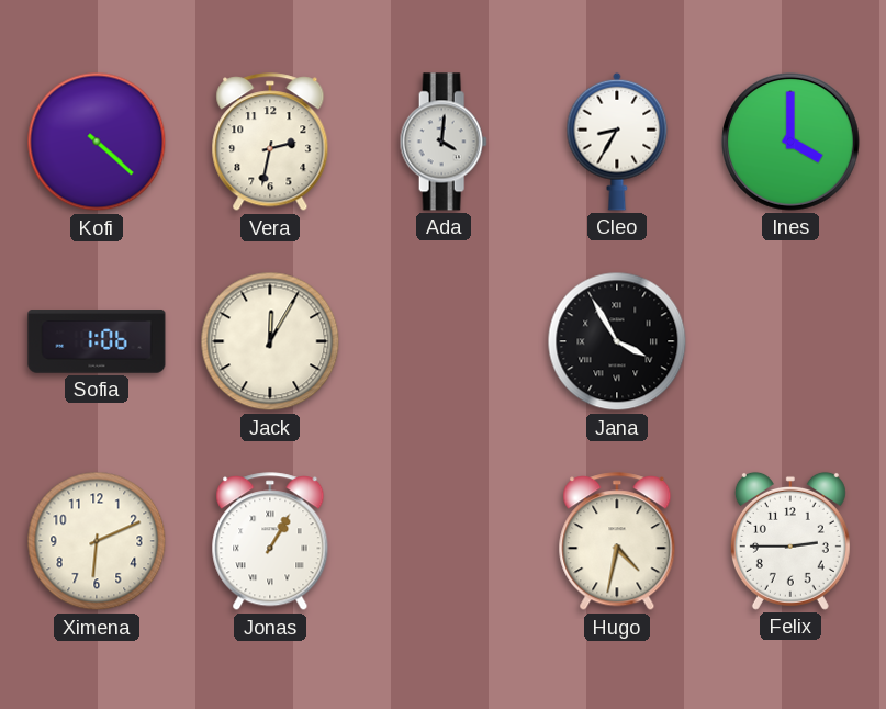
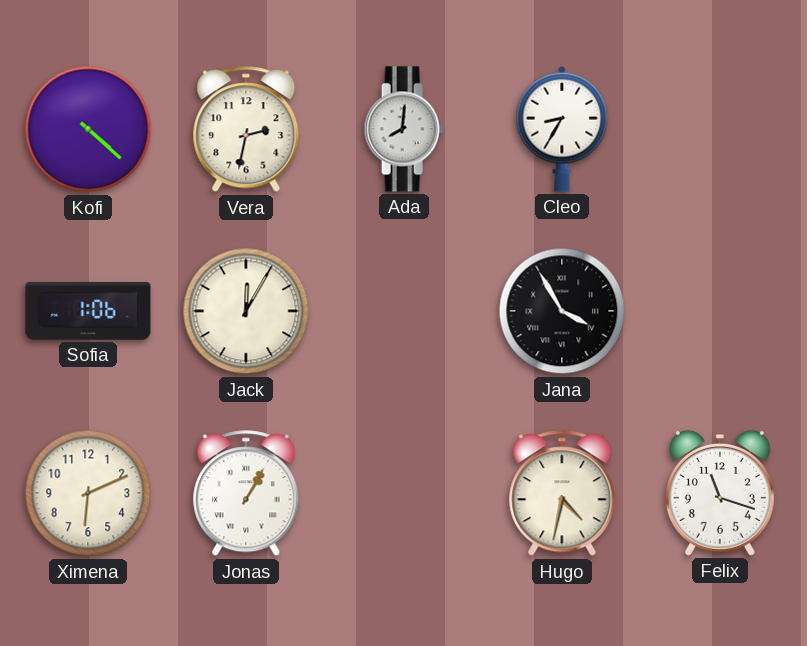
Ada: 4:01 -> 8:01 (404, 129)
Ines: 4:00 -> none (792, 143)
Felix: 2:45 -> 11:18 (720, 493)
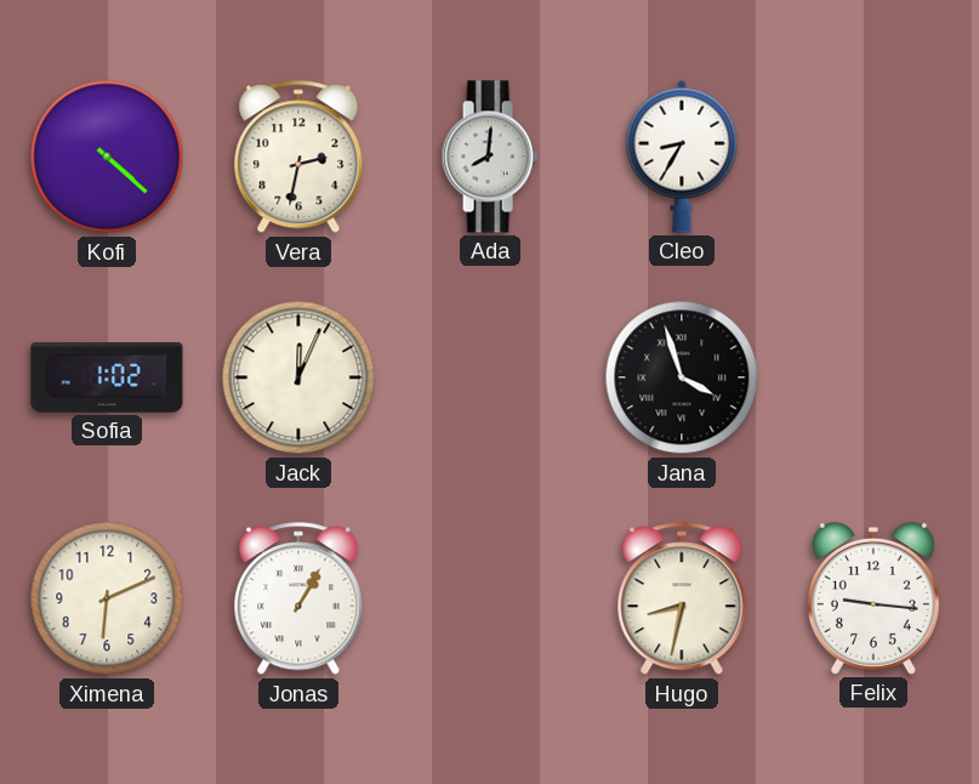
Sofia: 1:06 -> 1:02 (107, 377)
Jack: 12:05 -> 12:04 (298, 377)
Jana: 3:55 -> 3:57 (682, 377)
Hugo: 4:32 -> 8:32 (682, 600)
Felix: 11:18 -> 9:16 (873, 598)
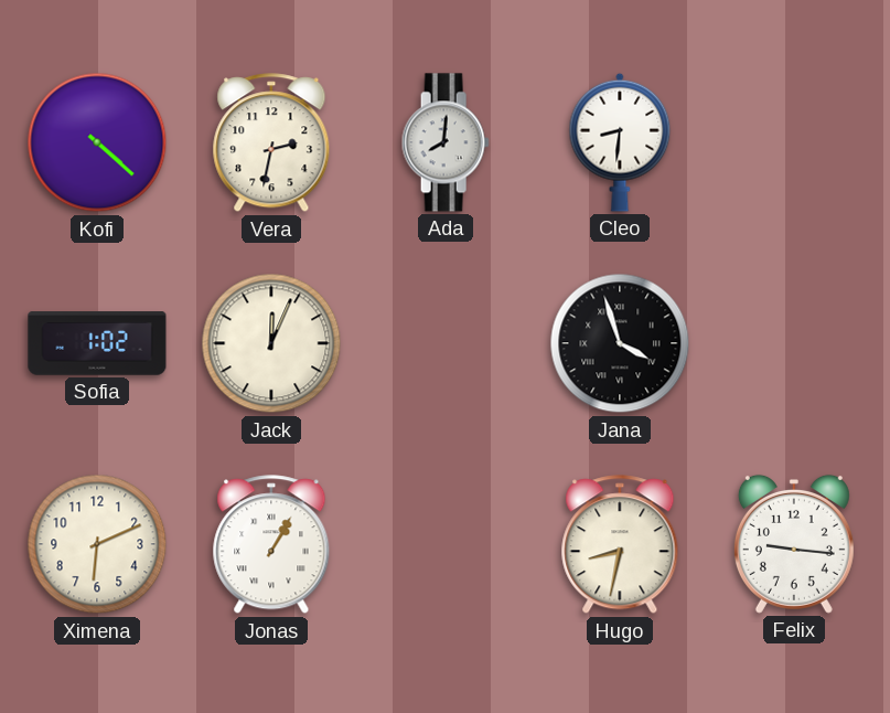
Cleo: 8:35 -> 8:31 (620, 142)
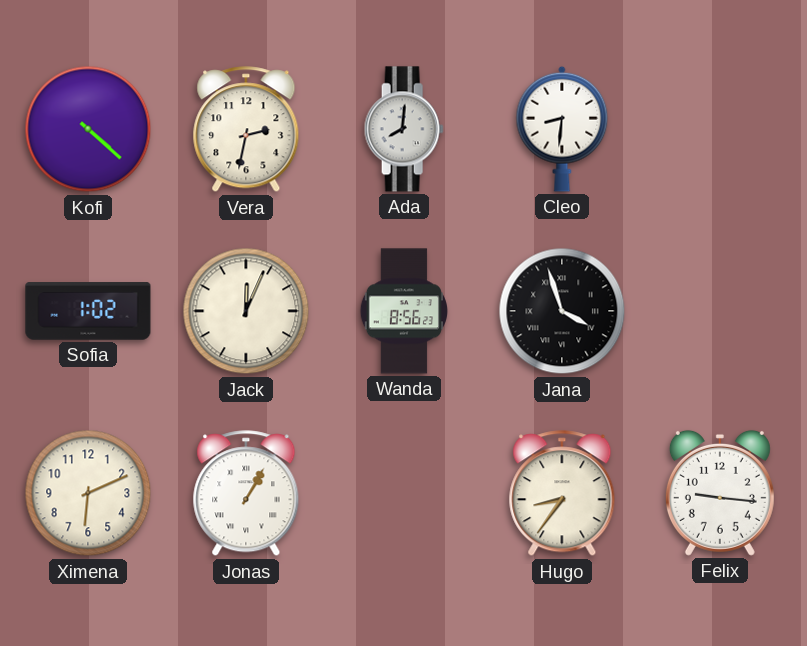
Wanda: none -> 8:56 (403, 311)
Hugo: 8:32 -> 8:36 (562, 494)
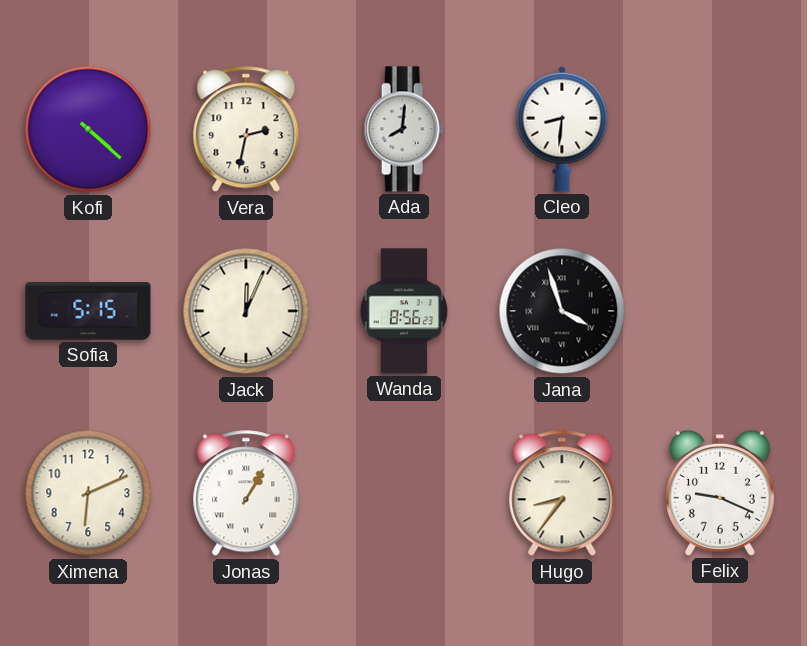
Sofia: 1:02 -> 5:15 (88, 311)
Felix: 9:16 -> 9:19 (720, 493)
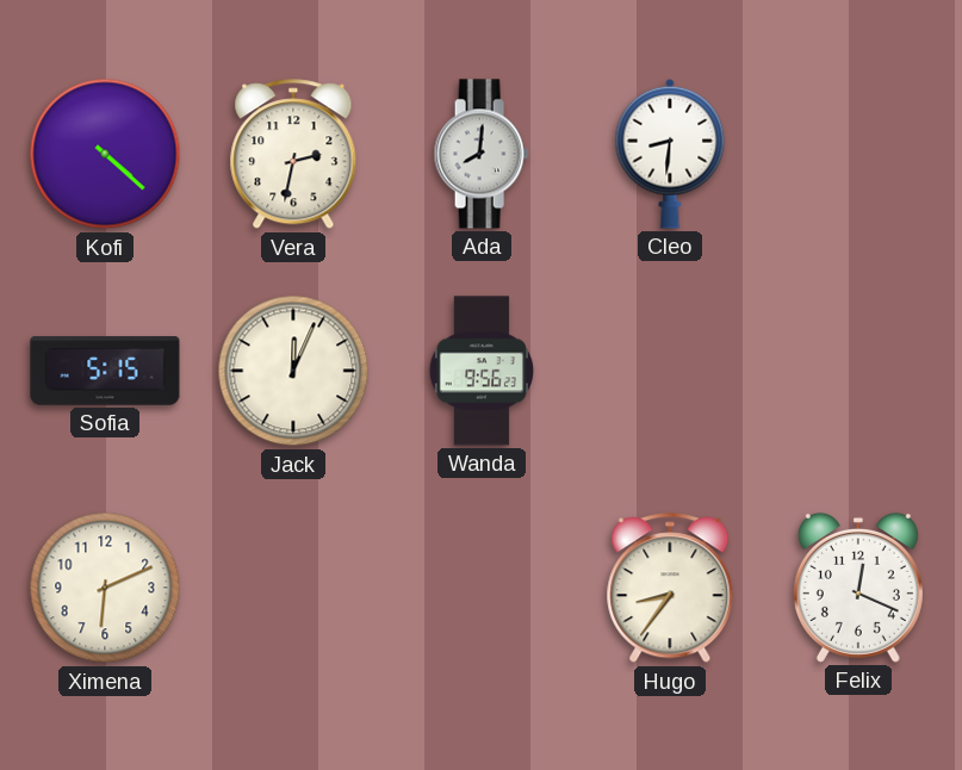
Wanda: 8:56 -> 9:56 (480, 371)
Jana: 3:57 -> none (562, 311)
Jonas: 1:05 -> none (246, 494)
Felix: 9:19 -> 12:19 (858, 588)
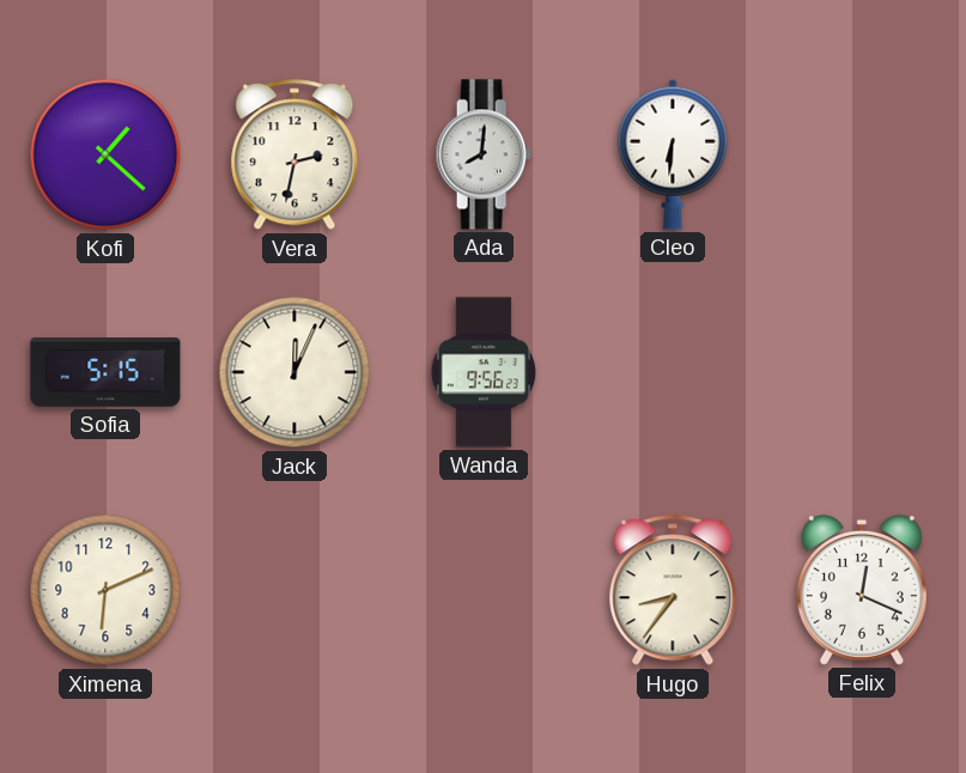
Kofi: 4:22 -> 1:22 (105, 154)
Cleo: 8:31 -> 6:31 (673, 154)
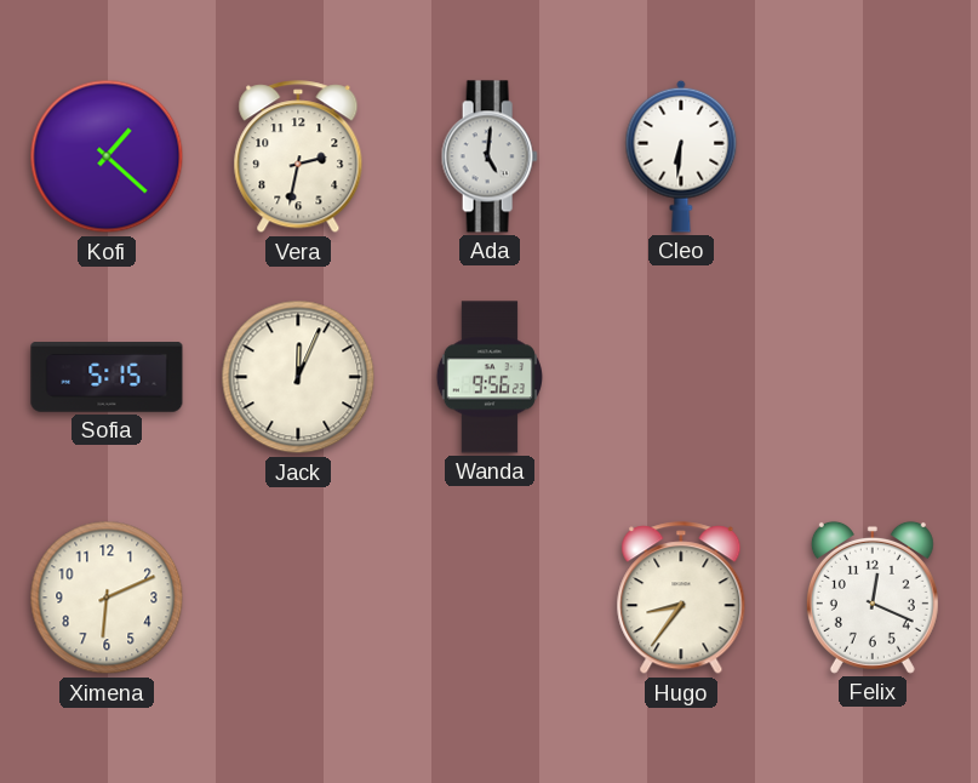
Ada: 8:01 -> 5:01 (490, 156)
